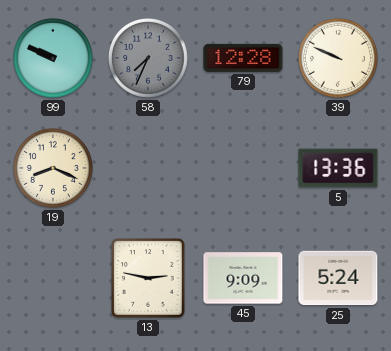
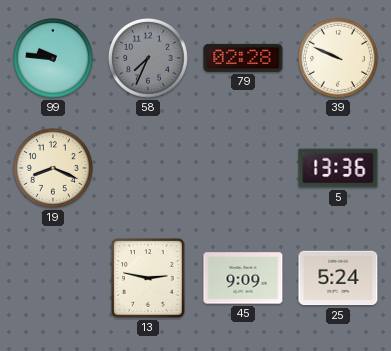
99: 9:49 -> 9:46 (53, 58)
79: 12:28 -> 02:28 (243, 58)
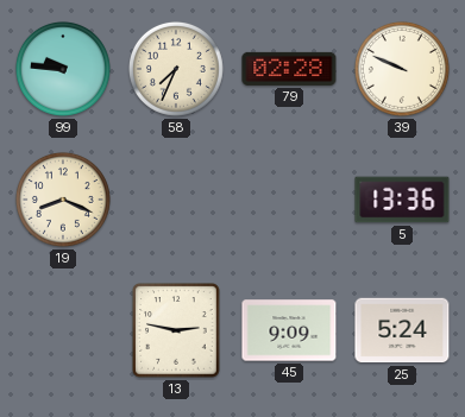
58 dial: grey -> cream (176, 69)
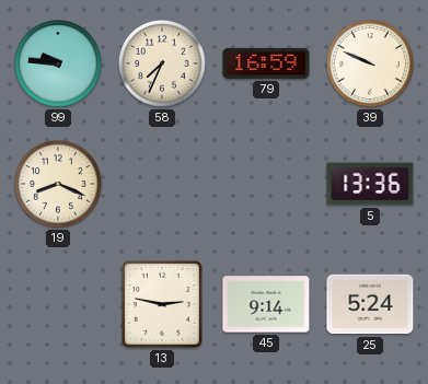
79: 02:28 -> 16:59 (266, 63)
45: 9:09 -> 9:14 (266, 304)
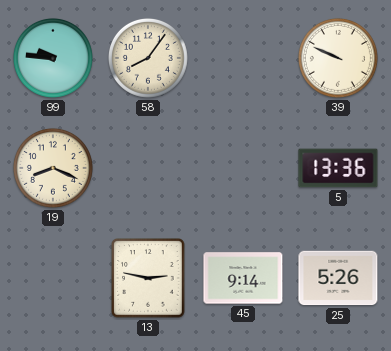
58: 7:34 -> 8:06 (148, 58)
79: 16:59 -> none (266, 63)
25: 5:24 -> 5:26 (338, 278)
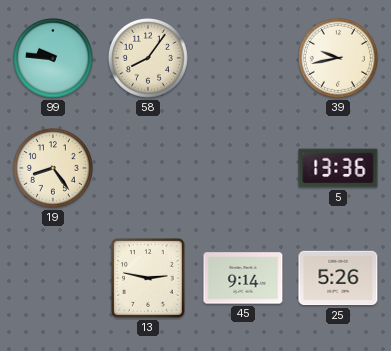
39: 9:49 -> 9:43 (338, 58)
19: 8:19 -> 8:24 (53, 168)
